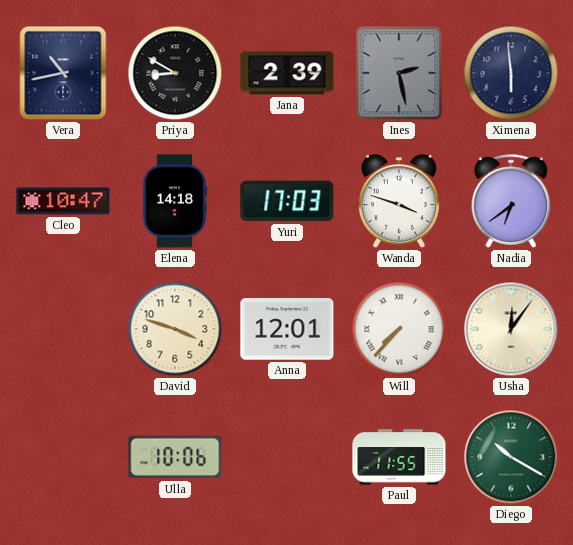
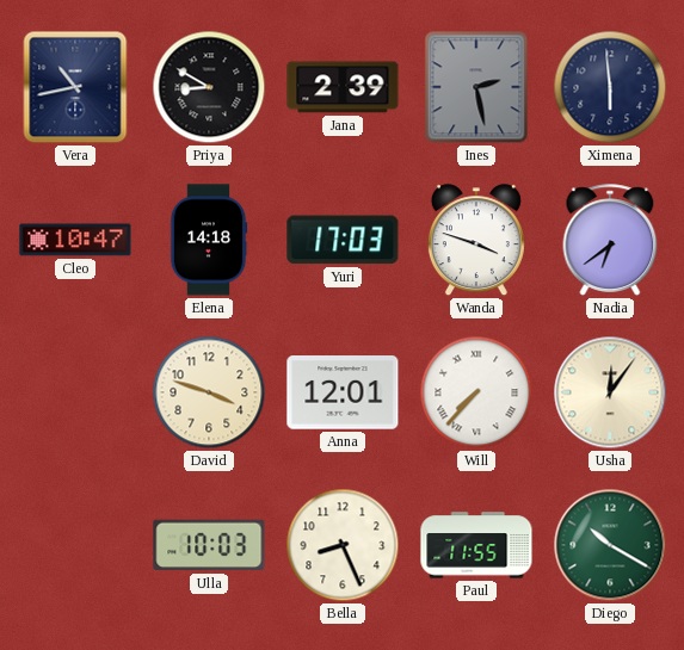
Ulla: 10:06 -> 10:03 (209, 545)
Bella: none -> 8:26 (343, 545)
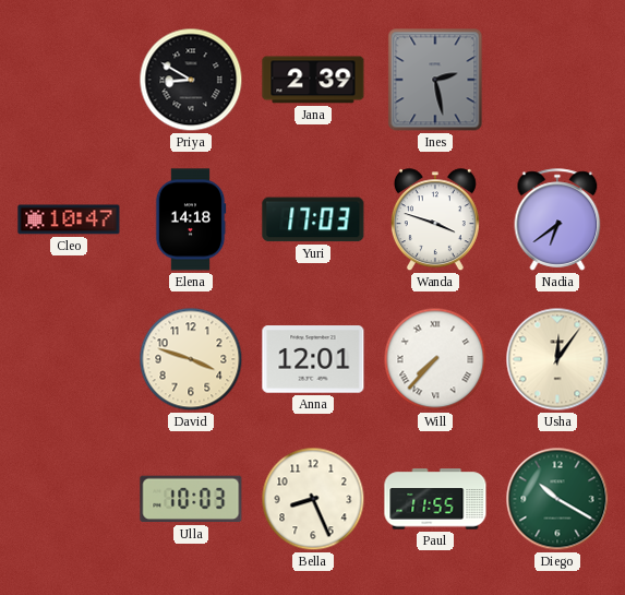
Vera: 10:43 -> none (75, 87)
Ximena: 5:59 -> none (610, 87)
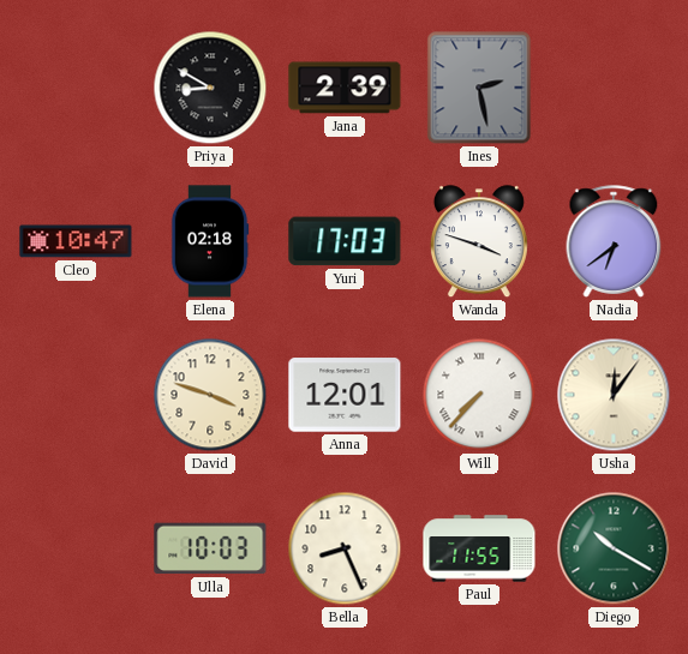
Elena: 14:18 -> 02:18 (210, 241)
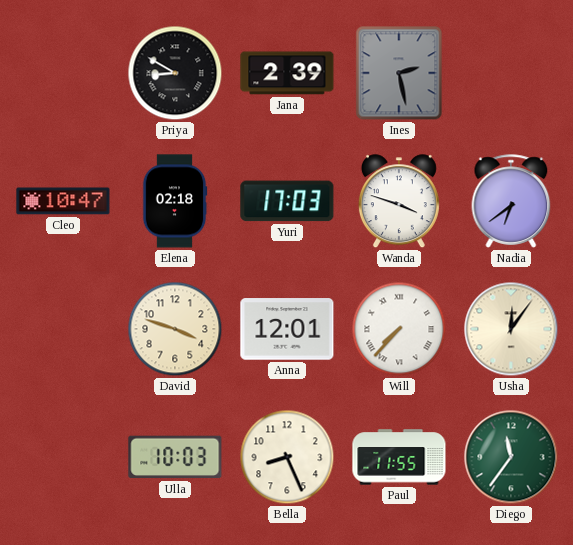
Diego: 10:20 -> 11:36 (511, 457)
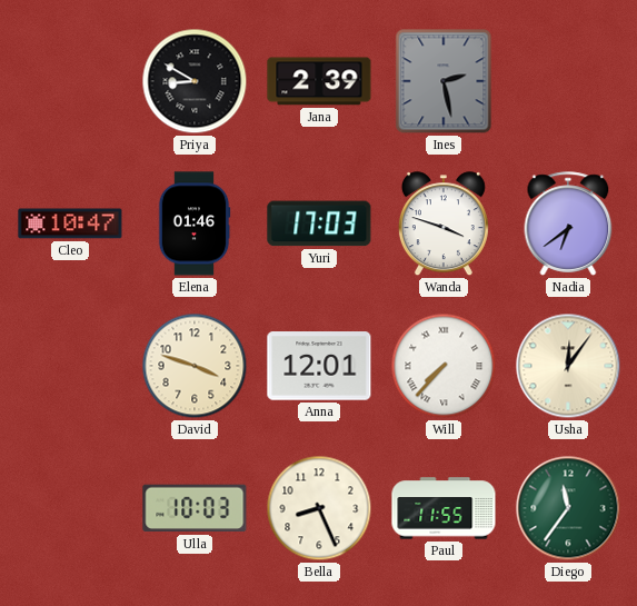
Elena: 02:18 -> 01:46 (195, 223)
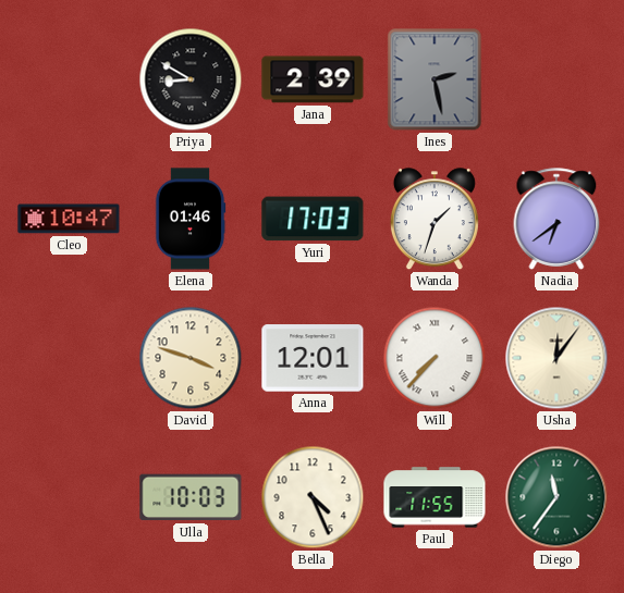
Wanda: 3:48 -> 1:33 (435, 220)
Bella: 8:26 -> 4:26 (313, 497)
